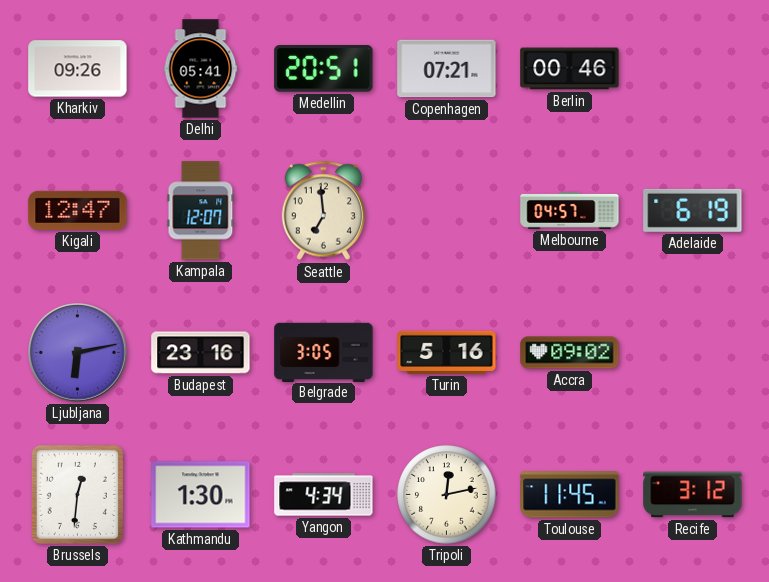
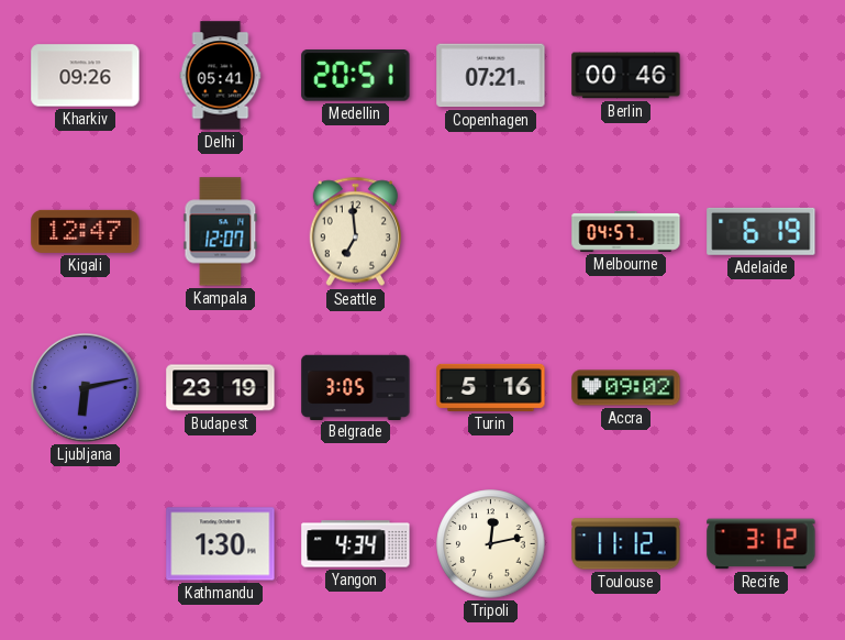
Budapest: 23:16 -> 23:19 (221, 388)
Brussels: 12:31 -> none (77, 494)
Toulouse: 11:45 -> 11:12 (626, 544)
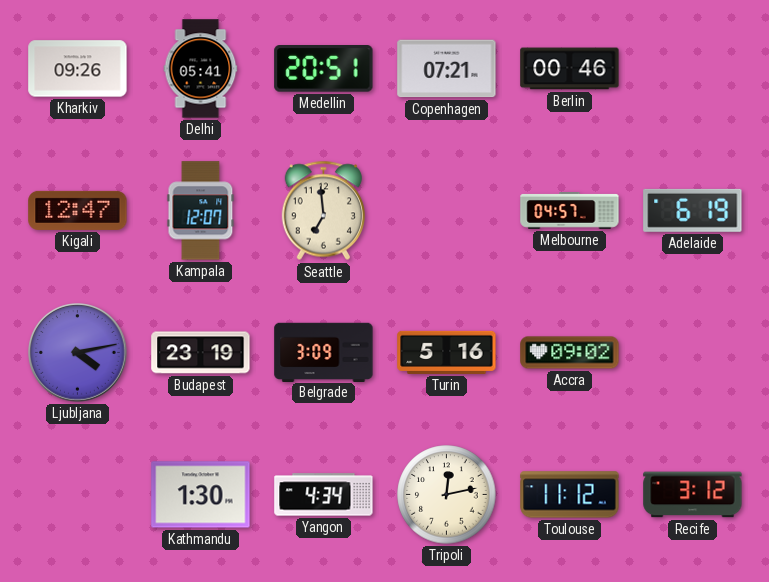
Ljubljana: 6:13 -> 4:13 (78, 353)
Belgrade: 3:05 -> 3:09 (324, 352)
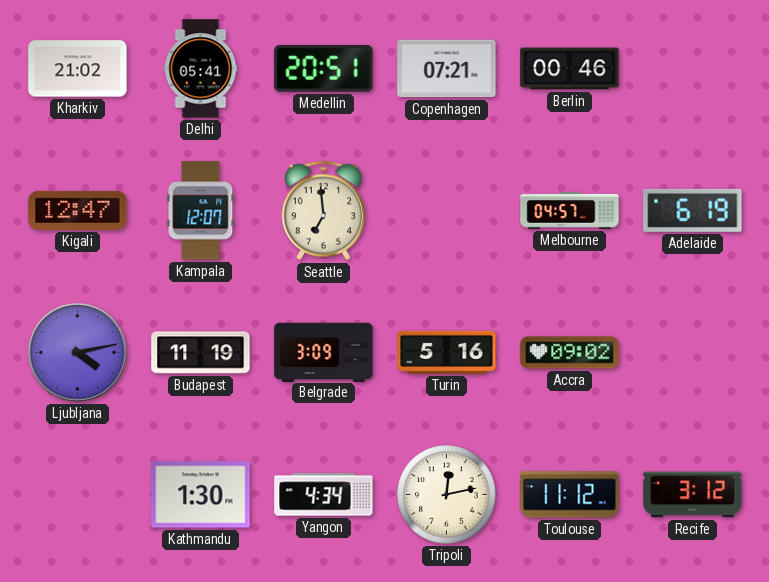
Kharkiv: 09:26 -> 21:02 (78, 69)
Budapest: 23:19 -> 11:19 (201, 353)
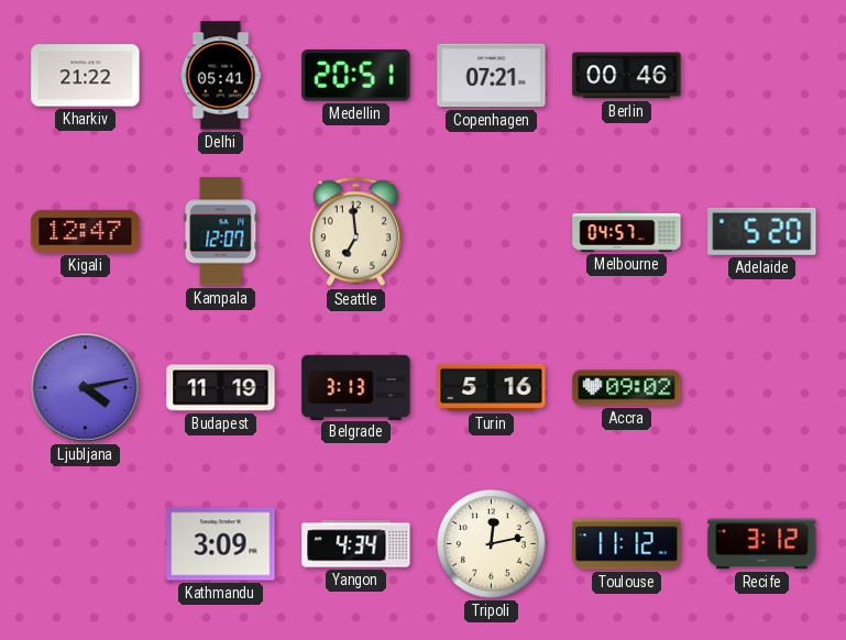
Kharkiv: 21:02 -> 21:22 (86, 76)
Adelaide: 6:19 -> 5:20 (762, 231)
Belgrade: 3:09 -> 3:13 (356, 387)
Kathmandu: 1:30 -> 3:09 (221, 544)
